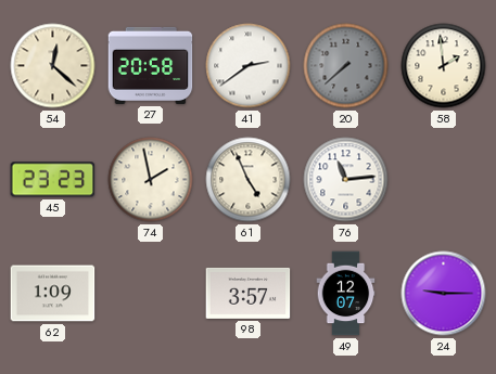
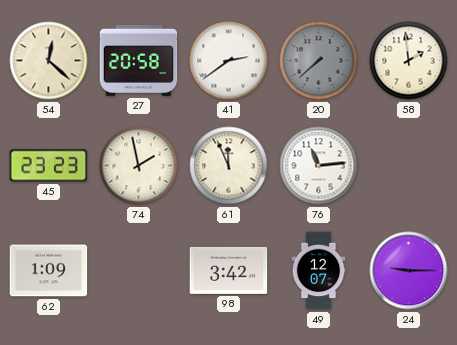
61: 4:56 -> 11:56 (229, 166)
98: 3:57 -> 3:42 (229, 270)
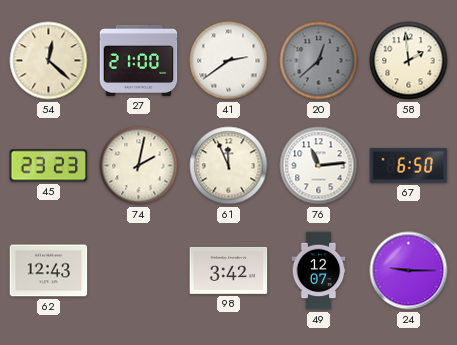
27: 20:58 -> 21:00 (139, 60)
20: 7:38 -> 12:38 (319, 61)
74: 1:58 -> 2:02 (139, 166)
67: none -> 6:50 (409, 165)
62: 1:09 -> 12:43 (49, 271)
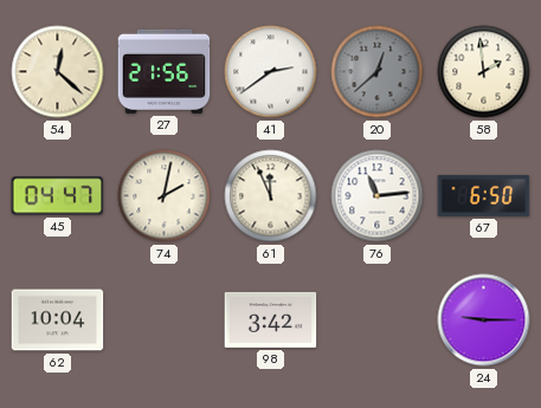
27: 21:00 -> 21:56 (165, 71)
45: 23:23 -> 04:47 (58, 196)
62: 12:43 -> 10:04 (58, 320)
49: 12:07 -> none (319, 271)
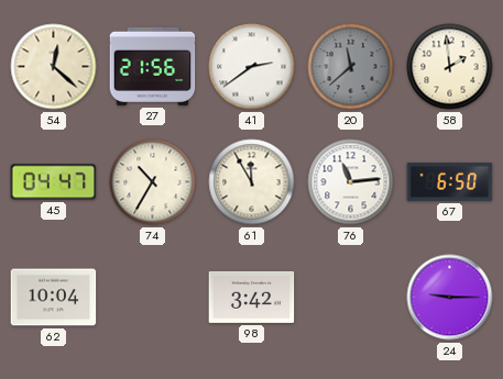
20: 12:38 -> 11:38 (351, 67)
74: 2:02 -> 10:35 (153, 182)
61: 11:56 -> 11:55 (252, 182)
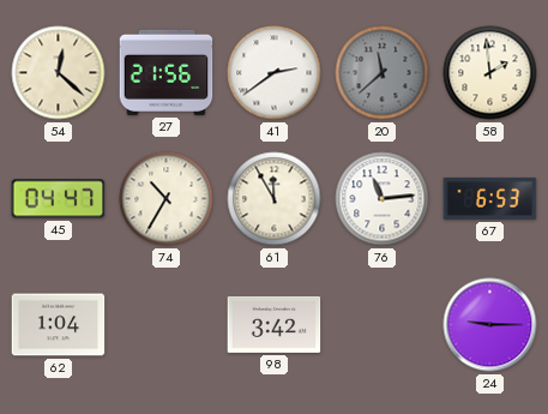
67: 6:50 -> 6:53 (490, 198)
62: 10:04 -> 1:04 (59, 325)
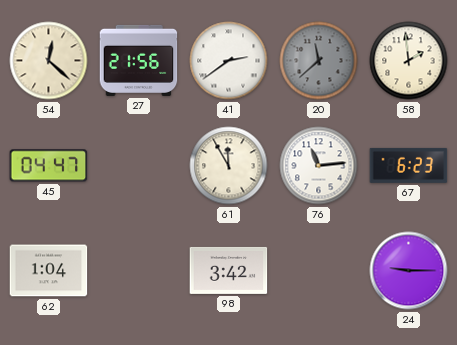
74: 10:35 -> none (167, 199)
67: 6:53 -> 6:23 (409, 165)
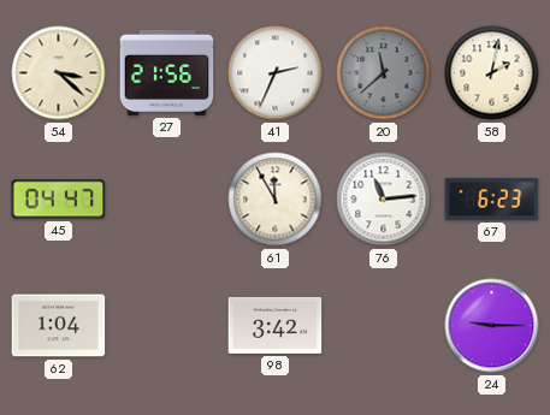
54: 12:22 -> 3:22 (59, 73)
41: 2:39 -> 2:34 (276, 73)
58: 1:59 -> 2:02 (492, 73)
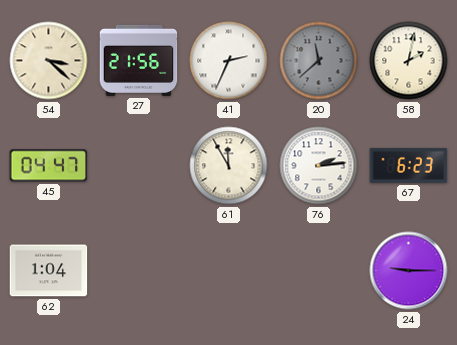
76: 11:14 -> 2:14 (319, 166)
98: 3:42 -> none (276, 325)
